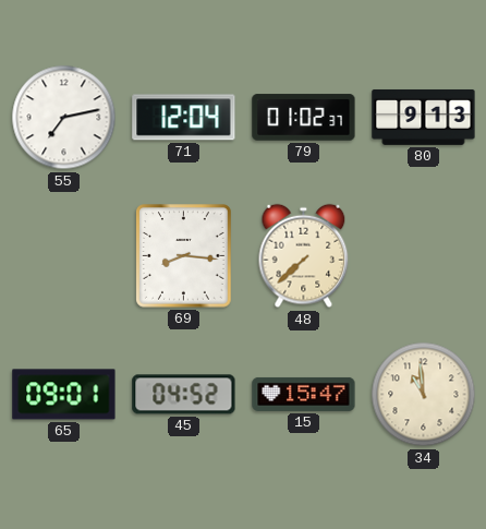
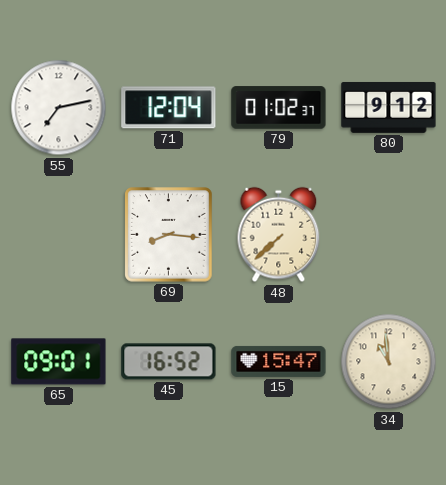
80: 9:13 -> 9:12 (389, 107)
45: 04:52 -> 16:52 (169, 362)
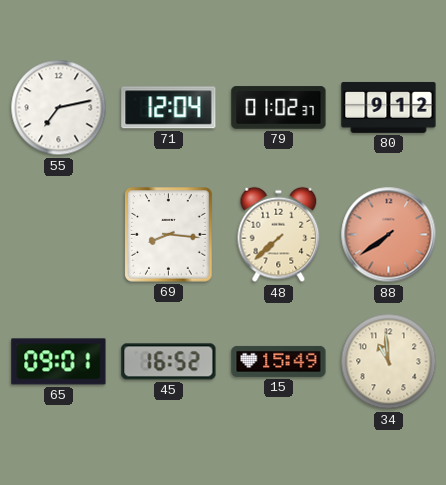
88: none -> 7:39 (389, 235)
15: 15:47 -> 15:49 (279, 361)
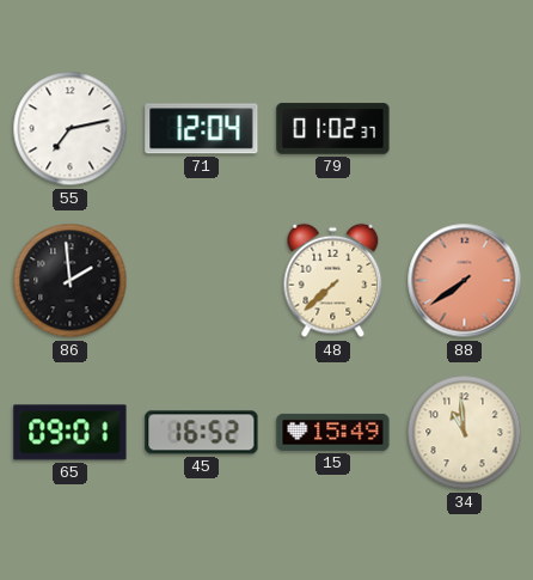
80: 9:12 -> none (389, 107)
86: none -> 1:59 (71, 281)
69: 8:16 -> none (169, 235)
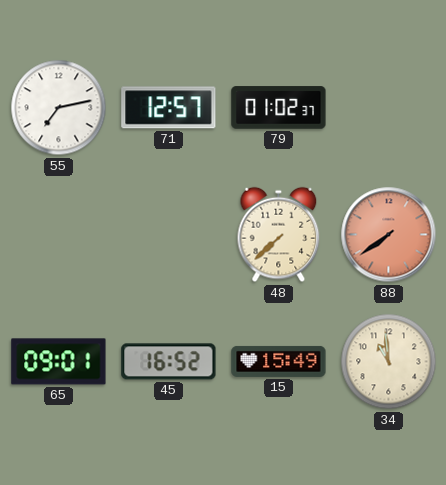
71: 12:04 -> 12:57 (169, 108)
86: 1:59 -> none (71, 281)
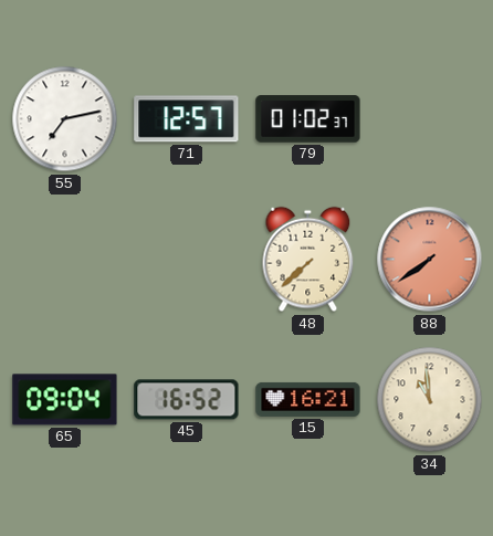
65: 09:01 -> 09:04 (65, 400)
15: 15:49 -> 16:21 (308, 399)
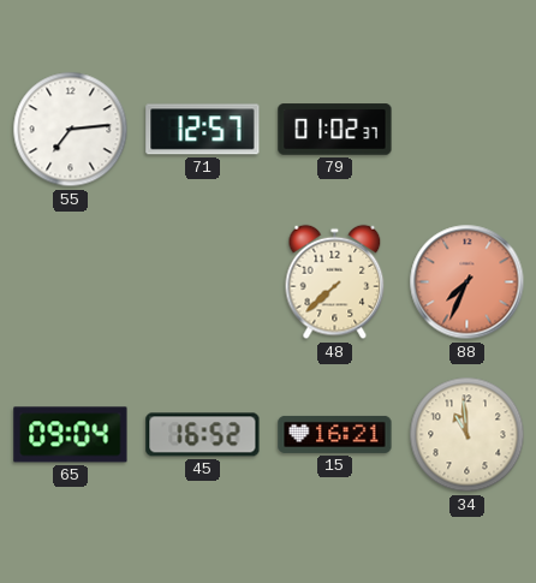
55: 7:13 -> 7:14 (71, 130)
88: 7:39 -> 7:34 (467, 282)
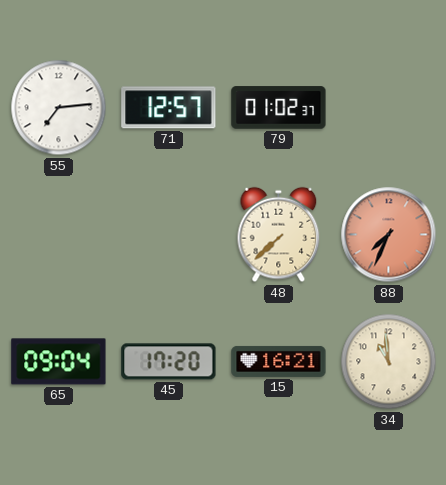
45: 16:52 -> 17:20 (169, 362)
